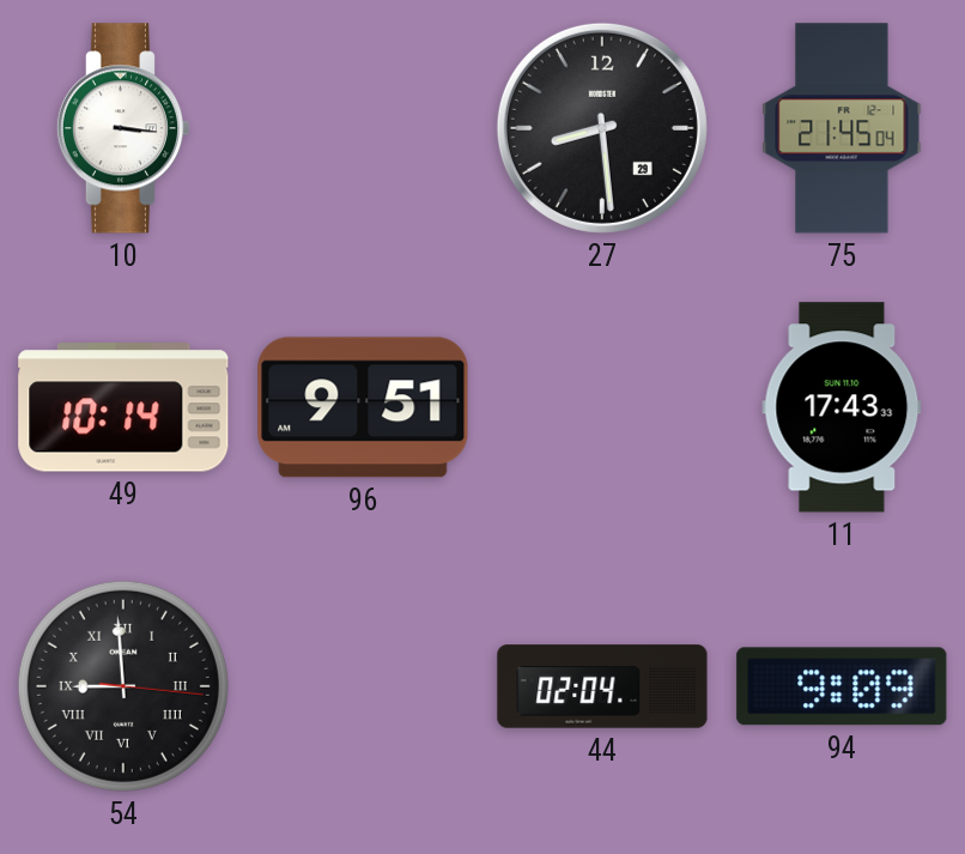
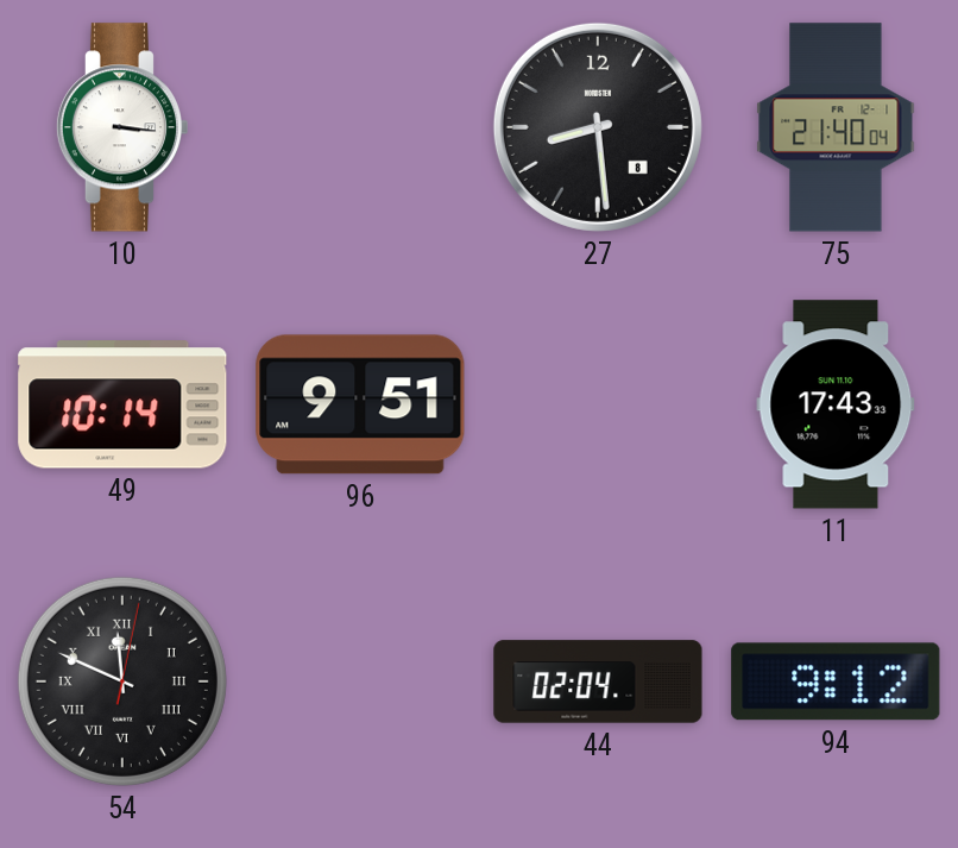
27 date: 29 -> 8 (598, 127)
75: 21:45 -> 21:40 (836, 127)
54: 8:59 -> 11:49 (122, 681)
94: 9:09 -> 9:12 (836, 681)
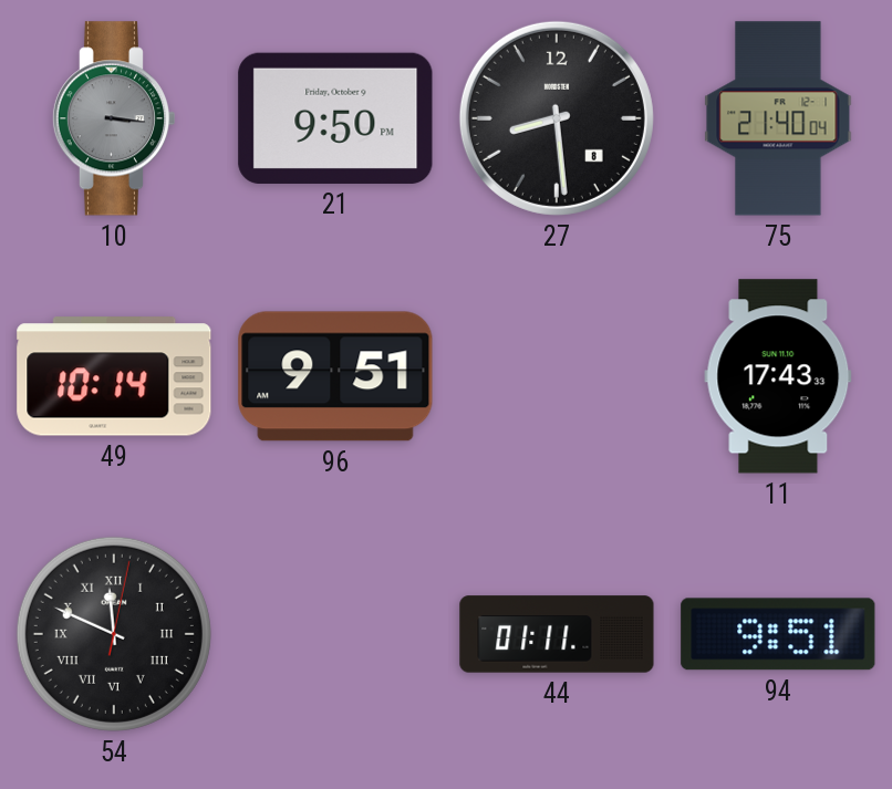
10 dial: white -> grey (113, 118)
21: none -> 9:50 (335, 118)
44: 02:04 -> 01:11 (557, 634)
94: 9:12 -> 9:51 (778, 634)
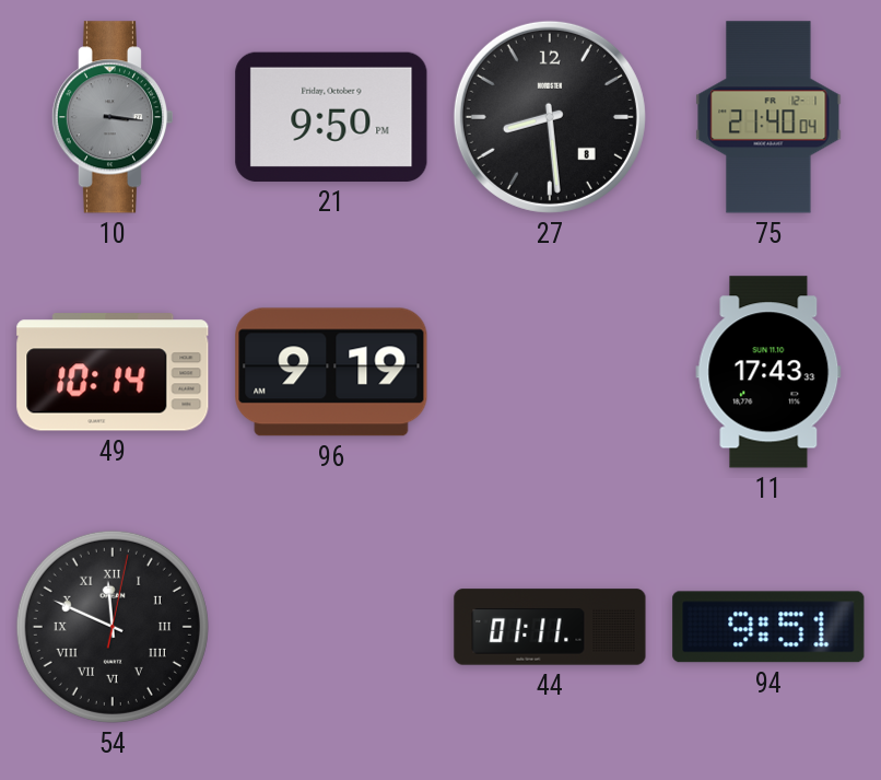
96: 9:51 -> 9:19 (331, 372)
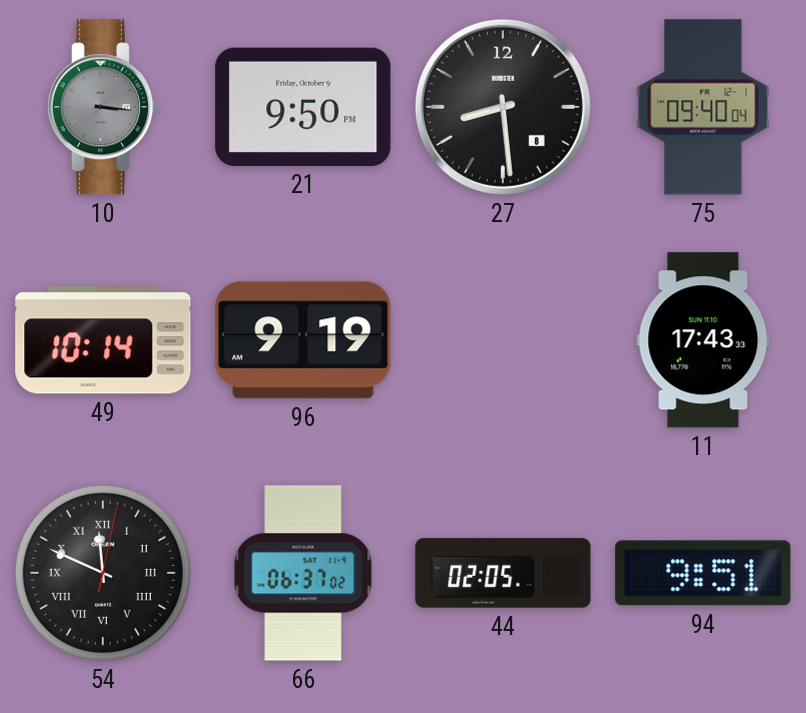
75: 21:40 -> 09:40 (703, 107)
66: none -> 06:37 (303, 573)
44: 01:11 -> 02:05 (503, 573)
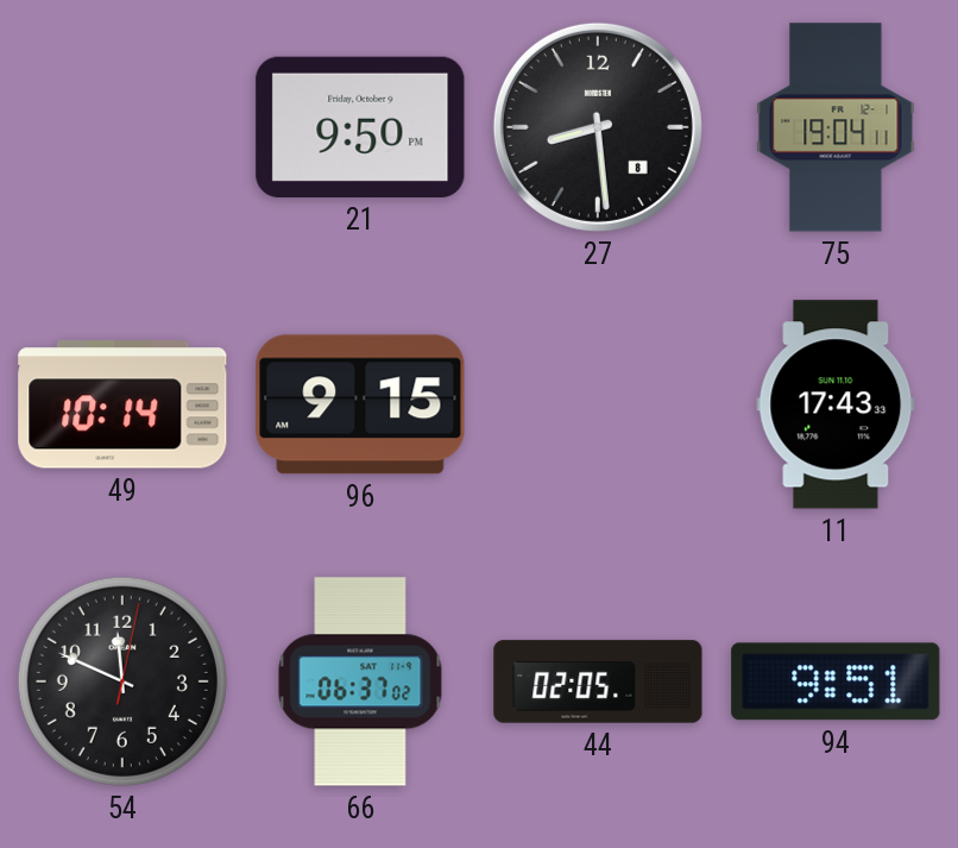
10: 3:16 -> none (102, 107)
75: 09:40 -> 19:04 (836, 127)
96: 9:19 -> 9:15 (360, 404)
54 numerals: Roman -> Arabic (122, 681)
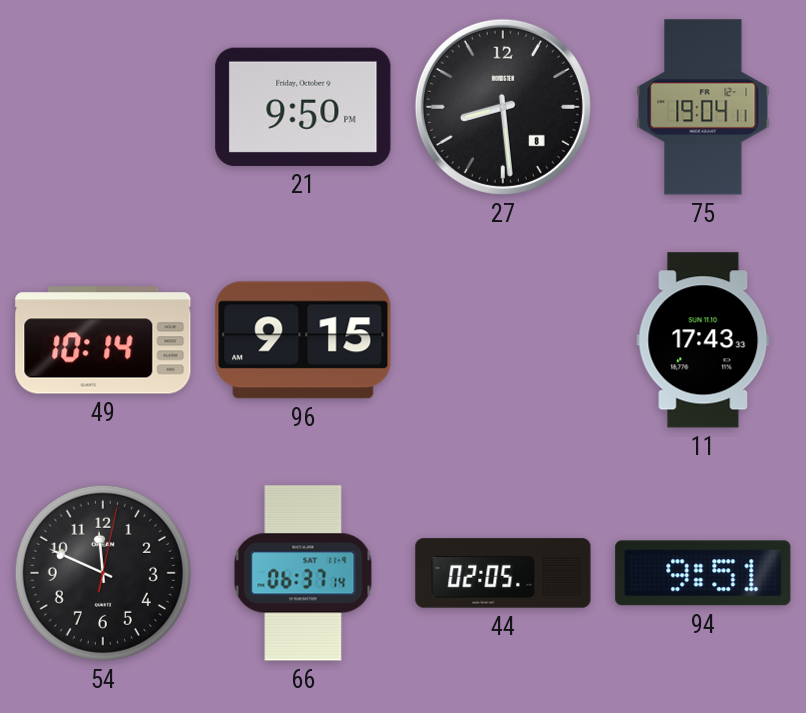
66: 06:37:02 -> 06:37:14 (303, 573)
